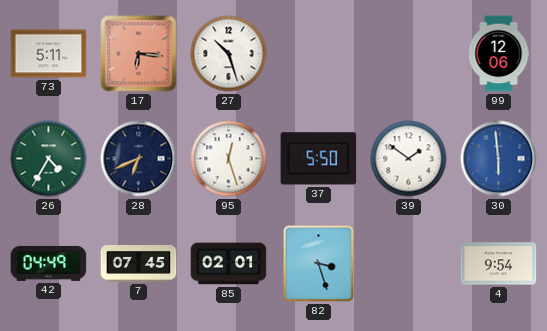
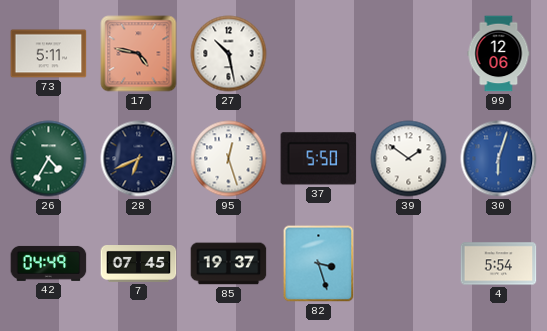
17: 6:16 -> 4:47 (139, 54)
27: 10:27 -> 10:28 (229, 54)
30: 5:59 -> 6:03 (499, 159)
85: 02:01 -> 19:37 (229, 264)
4: 9:54 -> 5:54 (499, 264)
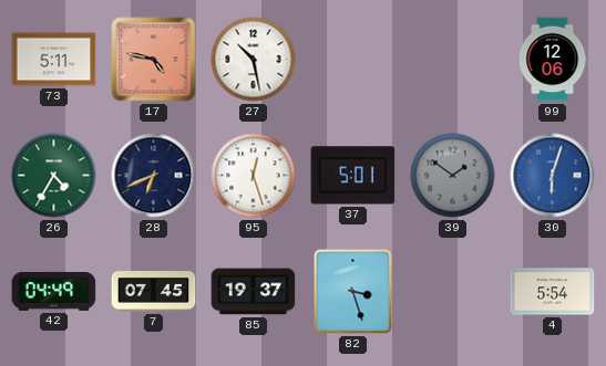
37: 5:50 -> 5:01 (353, 176)
39 dial: white -> grey (453, 176)
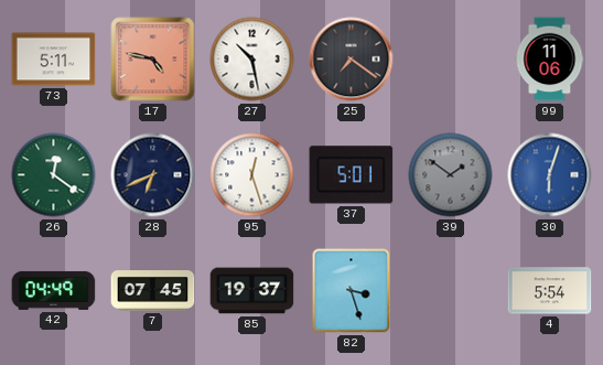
25: none -> 7:21 (352, 60)
99: 12:06 -> 11:06 (550, 60)
26: 4:35 -> 12:21 (54, 175)
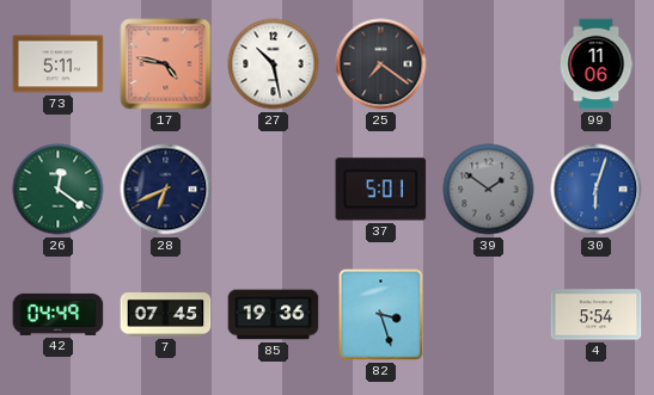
95: 12:27 -> none (252, 175)
85: 19:37 -> 19:36 (274, 315)
